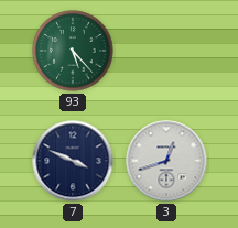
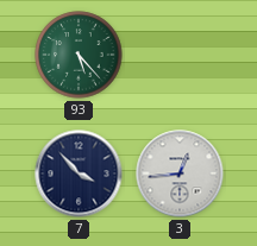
7: 3:49 -> 3:53 (79, 174)
3: 12:42 -> 12:44 (180, 174)
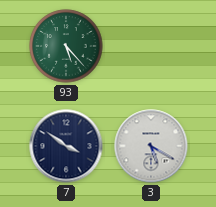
7: 3:53 -> 3:51 (66, 146)
3: 12:44 -> 5:20 (151, 146)
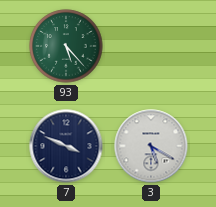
7: 3:51 -> 3:49 (66, 146)
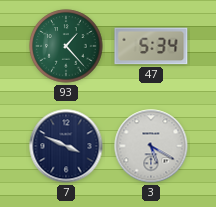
93: 5:23 -> 1:23 (66, 46)
47: none -> 5:34 (151, 46)
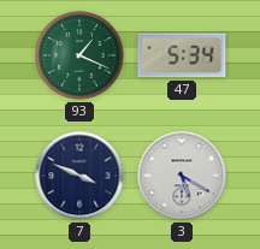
93: 1:23 -> 1:19 (79, 55)
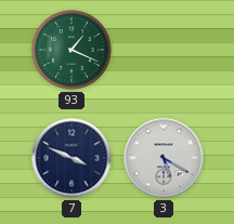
47: 5:34 -> none (182, 55)
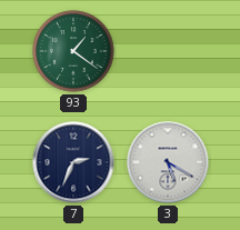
93: 1:19 -> 1:21 (73, 51)
7: 3:49 -> 2:34 (73, 162)
